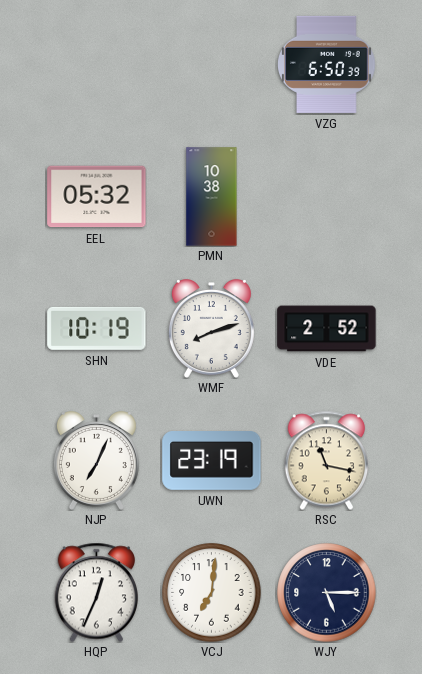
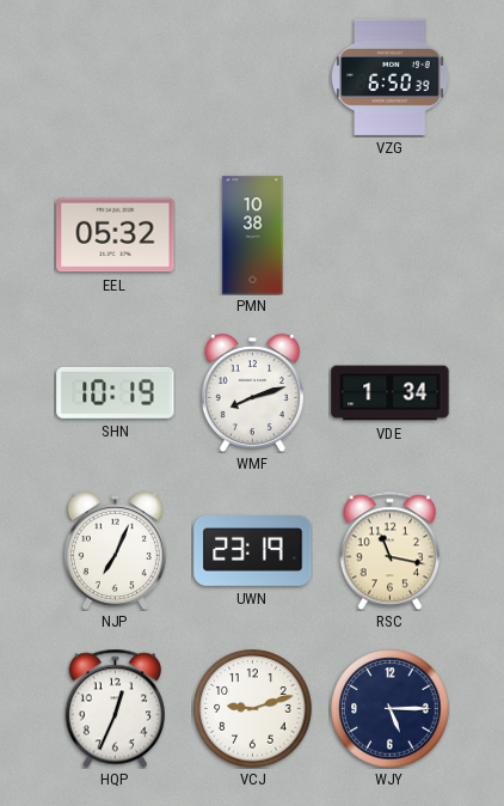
VDE: 2:52 -> 1:34 (391, 393)
VCJ: 7:01 -> 9:12 (253, 709)
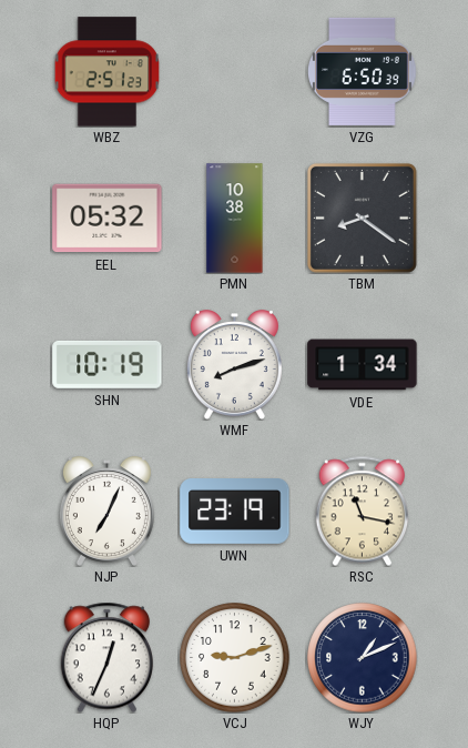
WBZ: none -> 2:51 (108, 72)
TBM: none -> 8:21 (362, 218)
WJY: 5:15 -> 1:11 (363, 658)
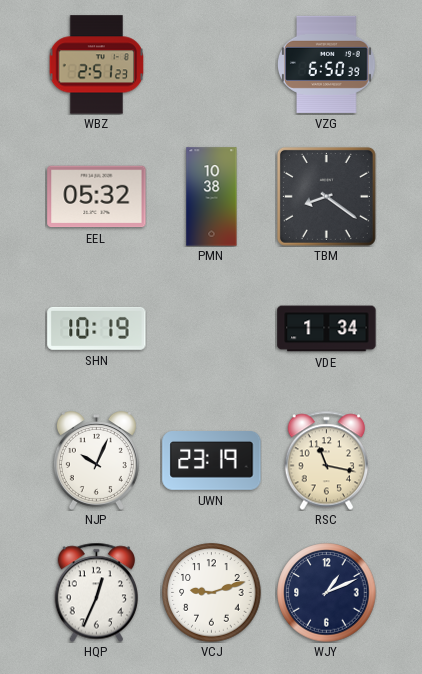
WMF: 8:12 -> none (234, 365)
NJP: 7:04 -> 10:04 (96, 461)
